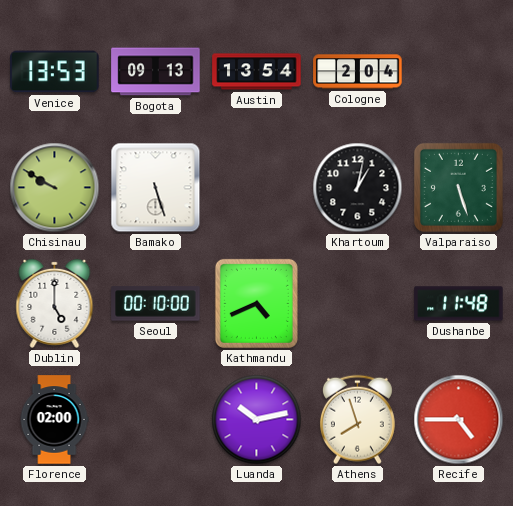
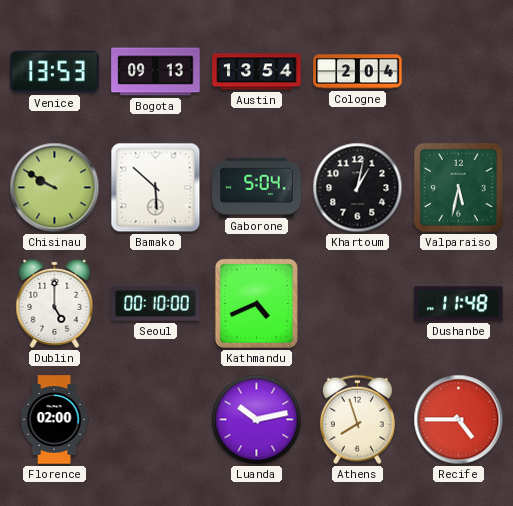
Bamako: 5:27 -> 5:52 (156, 188)
Gaborone: none -> 5:04 (257, 187)
Valparaiso: 5:27 -> 5:32 (458, 187)
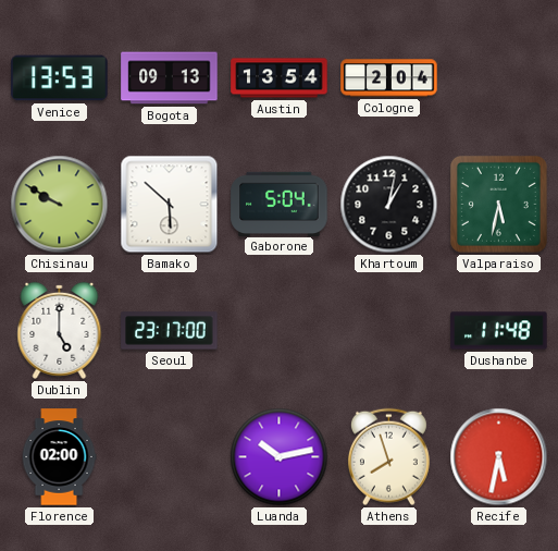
Seoul: 00:10 -> 23:17 (170, 331)
Kathmandu: 4:41 -> none (256, 303)
Recife: 4:45 -> 5:32 (499, 457)
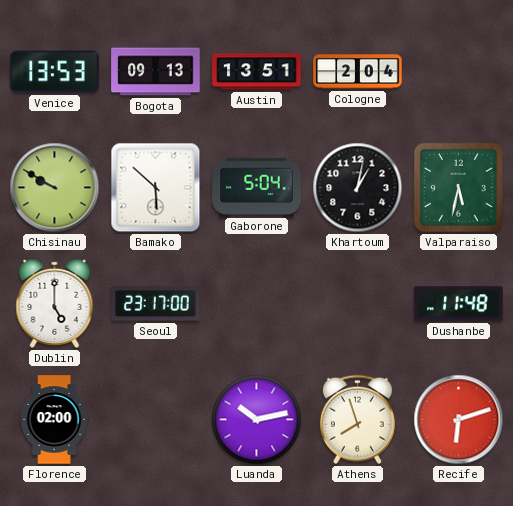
Austin: 13:54 -> 13:51 (257, 72)
Recife: 5:32 -> 6:12 (459, 420)
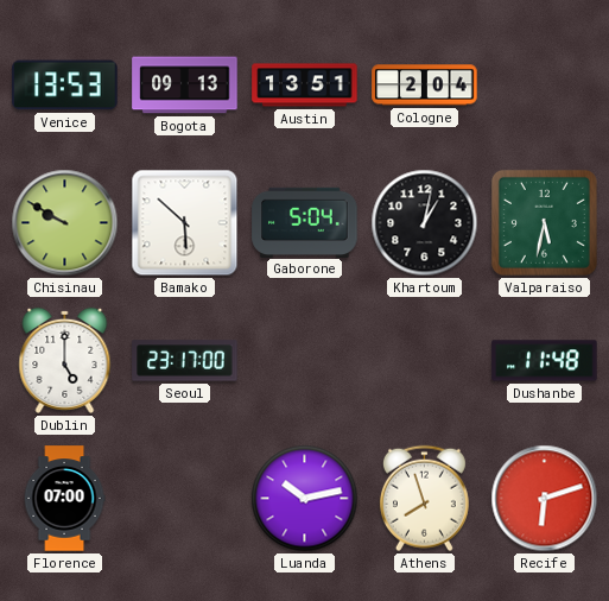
Florence: 02:00 -> 07:00 (64, 499)
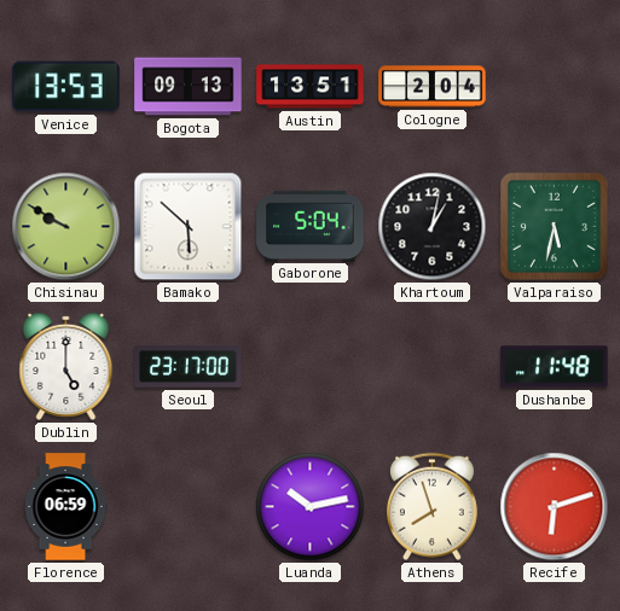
Florence: 07:00 -> 06:59 (65, 507)
